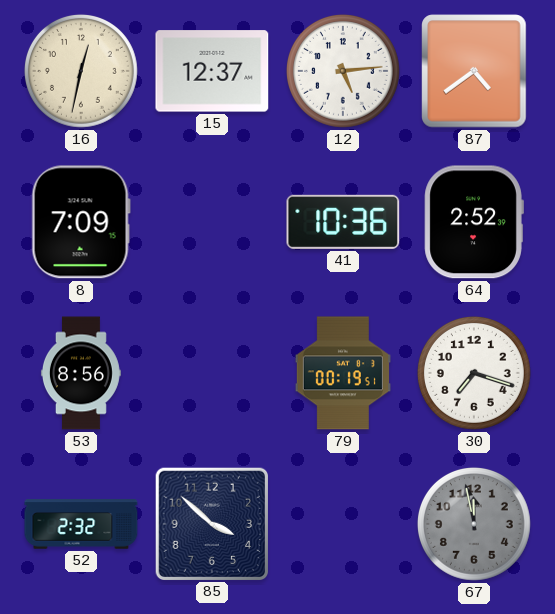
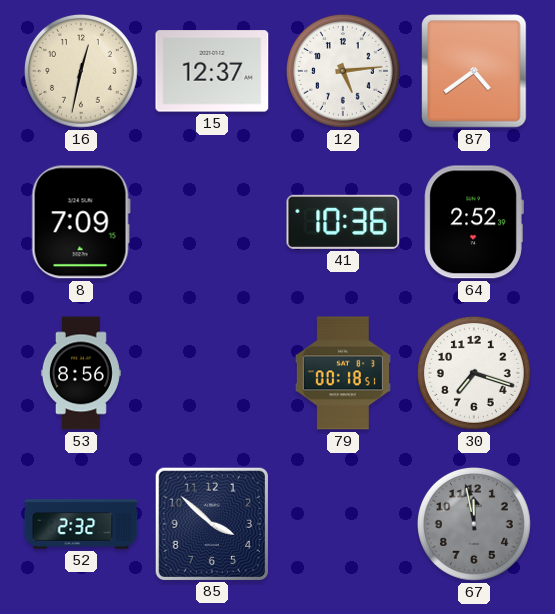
79: 00:19 -> 00:18 (343, 373)
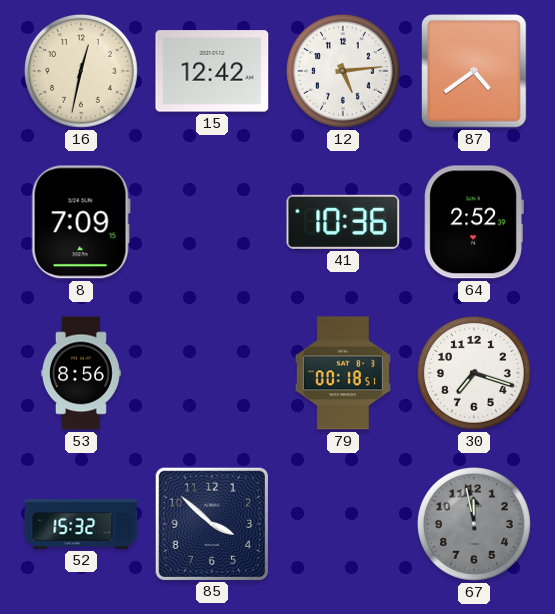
15: 12:37 -> 12:42 (212, 71)
52: 2:32 -> 15:32 (81, 524)
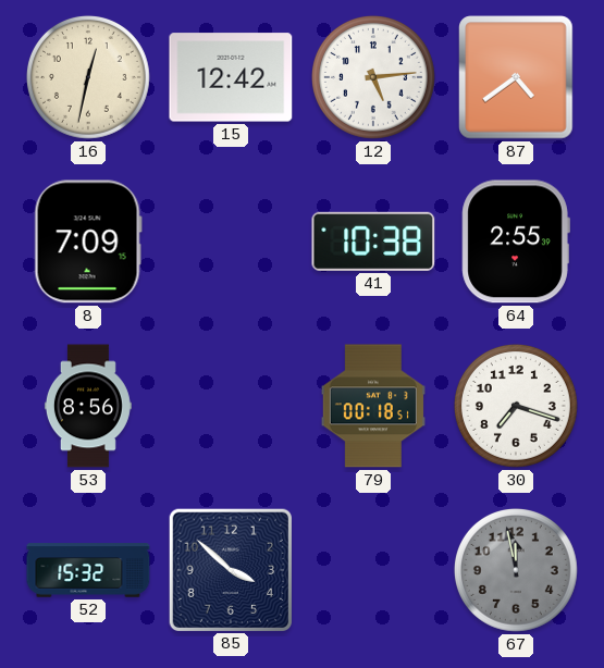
41: 10:36 -> 10:38 (373, 242)
64: 2:52 -> 2:55 (516, 242)
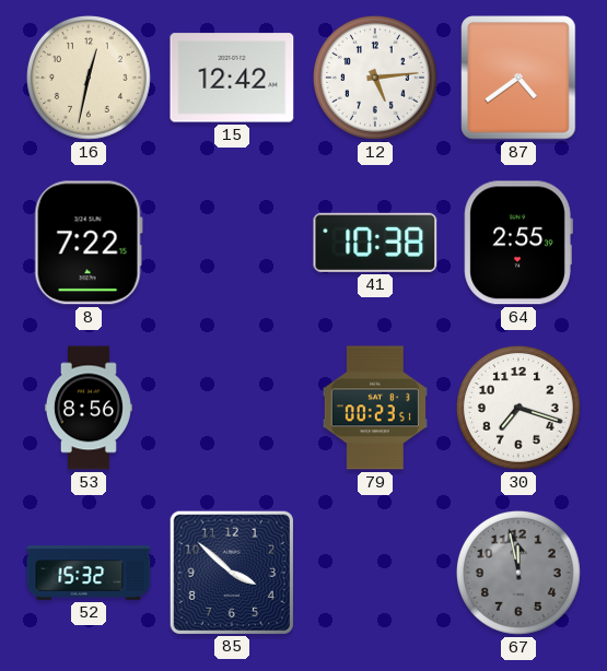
8: 7:09 -> 7:22 (89, 243)
79: 00:18 -> 00:23 (375, 408)
